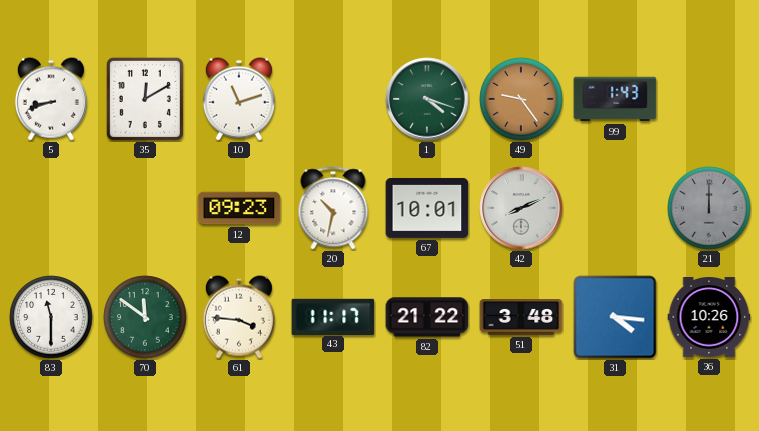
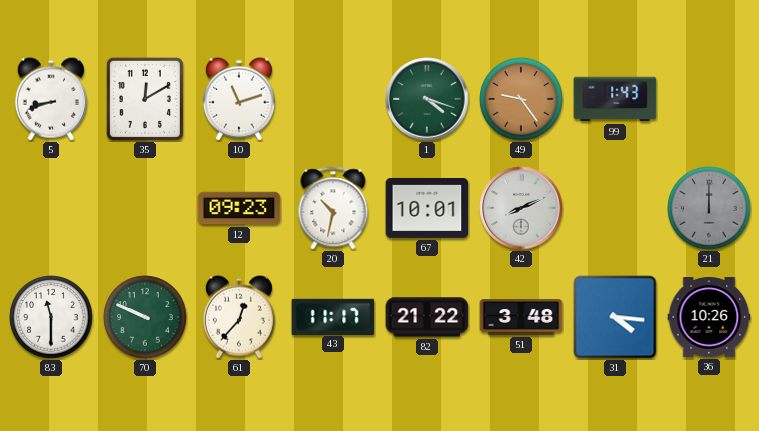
70: 11:51 -> 9:49 (145, 317)
61: 3:46 -> 12:37 (239, 317)
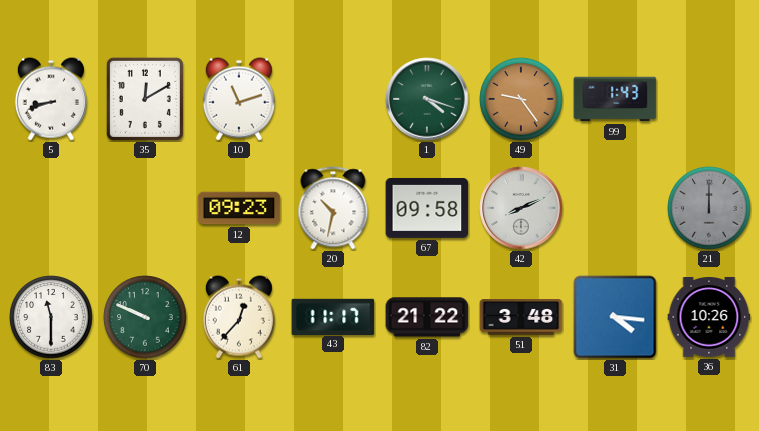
67: 10:01 -> 09:58 (427, 208)
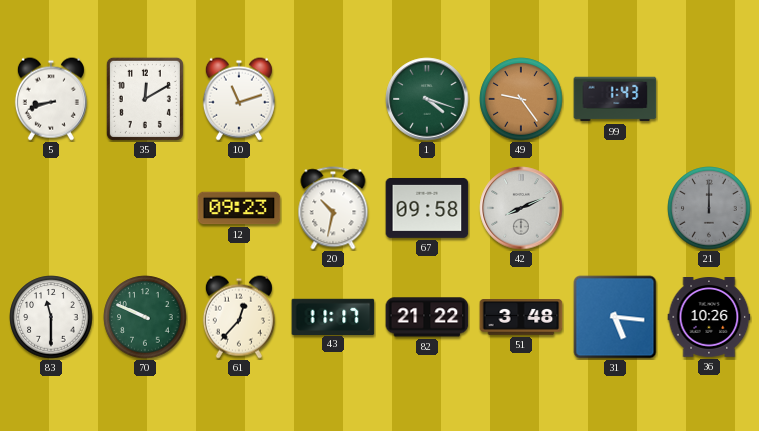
31: 4:16 -> 5:16 (615, 317)
